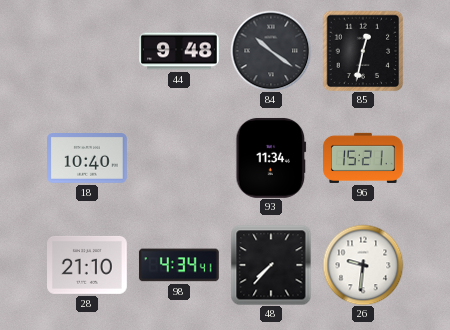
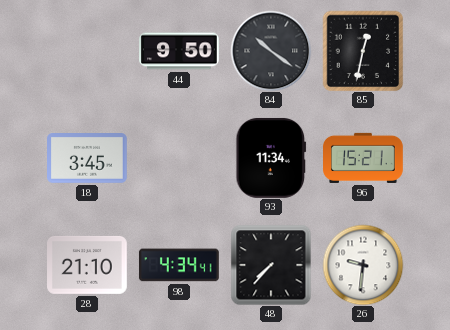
44: 9:48 -> 9:50 (180, 51)
18: 10:40 -> 3:45 (88, 159)
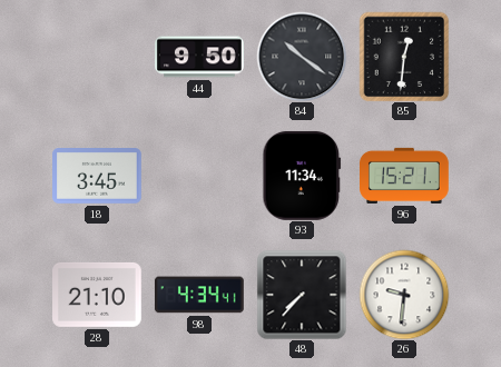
85: 12:32 -> 12:31 (404, 57)
